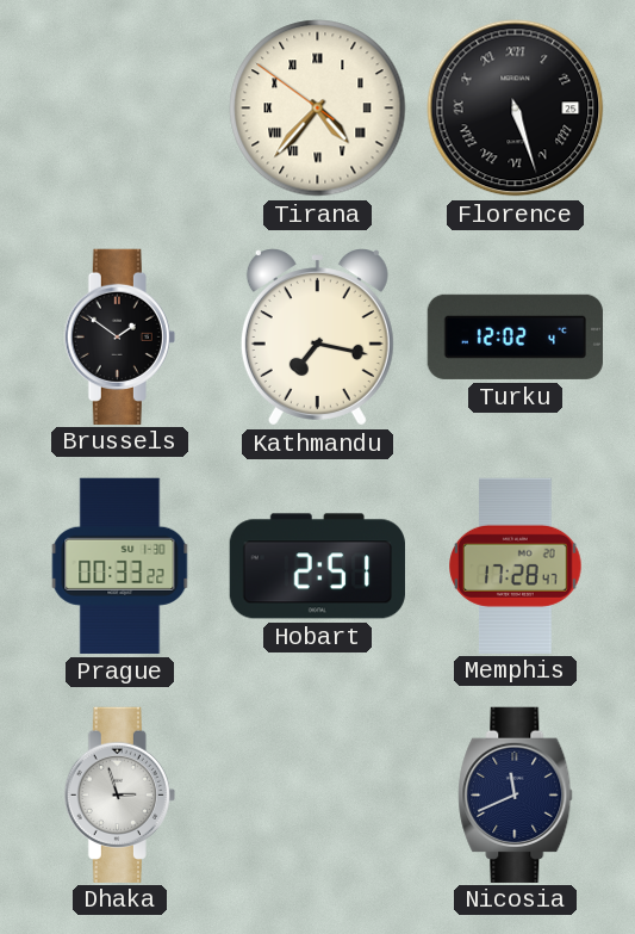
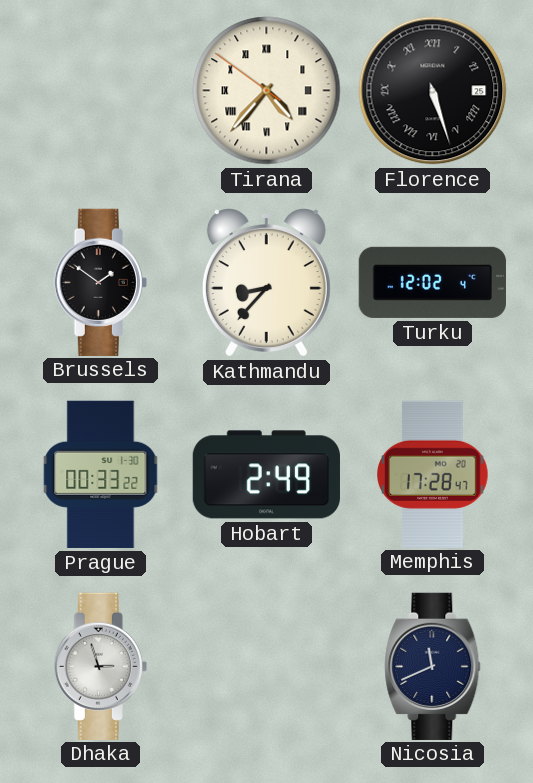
Kathmandu: 7:17 -> 8:37 (266, 283)
Hobart: 2:51 -> 2:49 (266, 475)
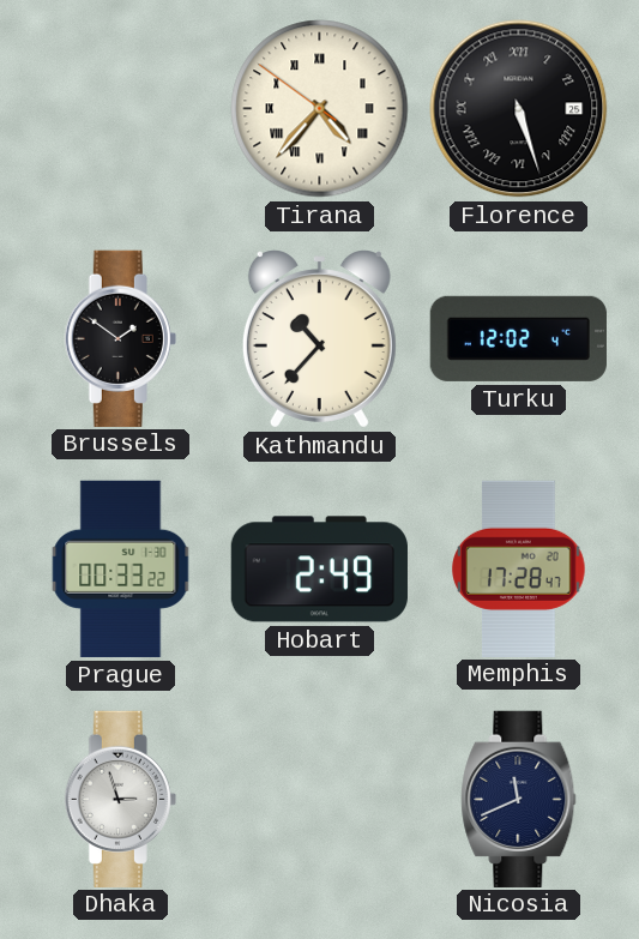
Kathmandu: 8:37 -> 10:37 (319, 339)
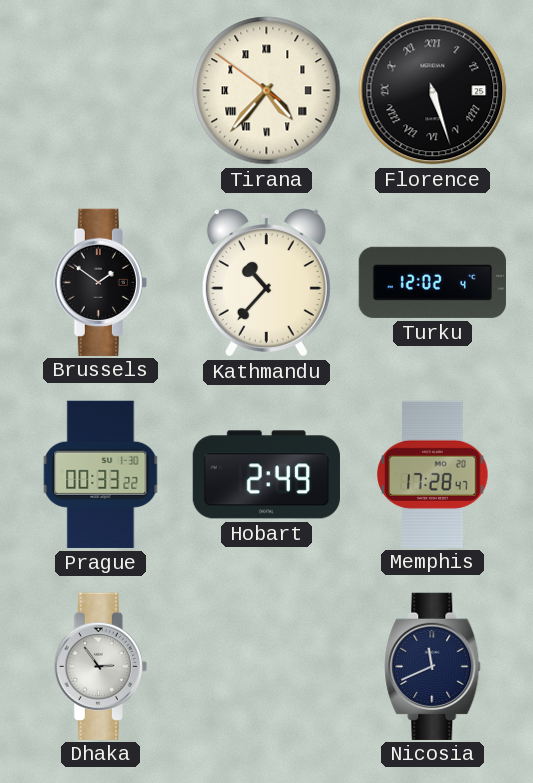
Dhaka: 2:57 -> 2:54 (100, 666)
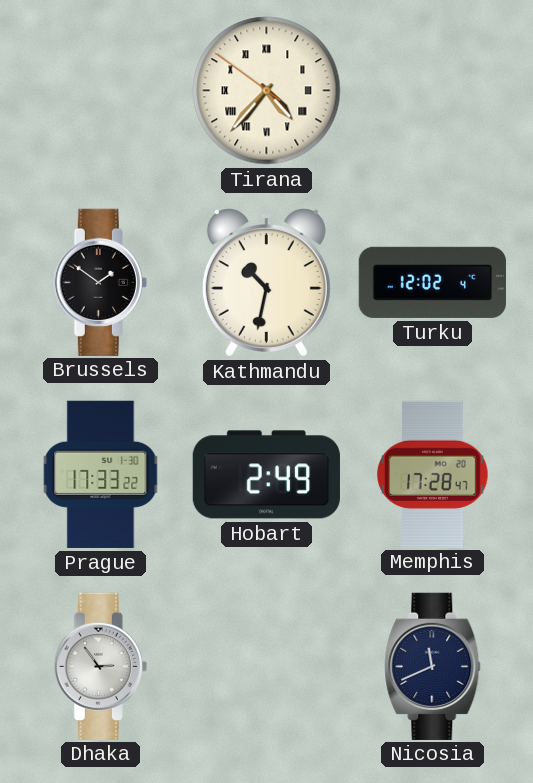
Florence: 5:27 -> none (433, 91)
Kathmandu: 10:37 -> 10:32 (266, 283)
Prague: 00:33 -> 17:33 (101, 474)
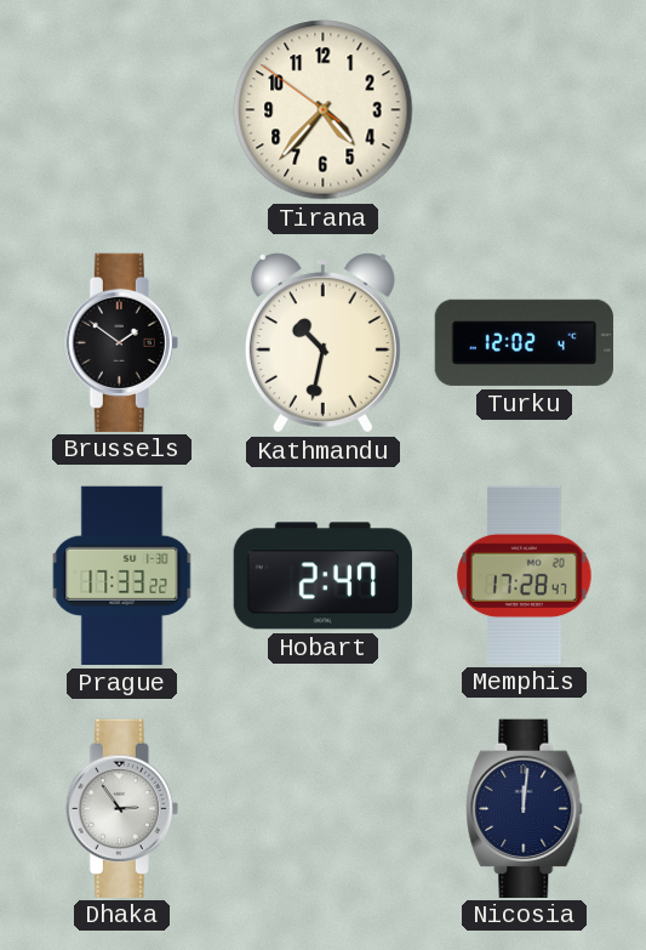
Tirana numerals: Roman -> Arabic (324, 110)
Hobart: 2:49 -> 2:47 (322, 576)
Nicosia: 11:41 -> 12:01 (525, 808)
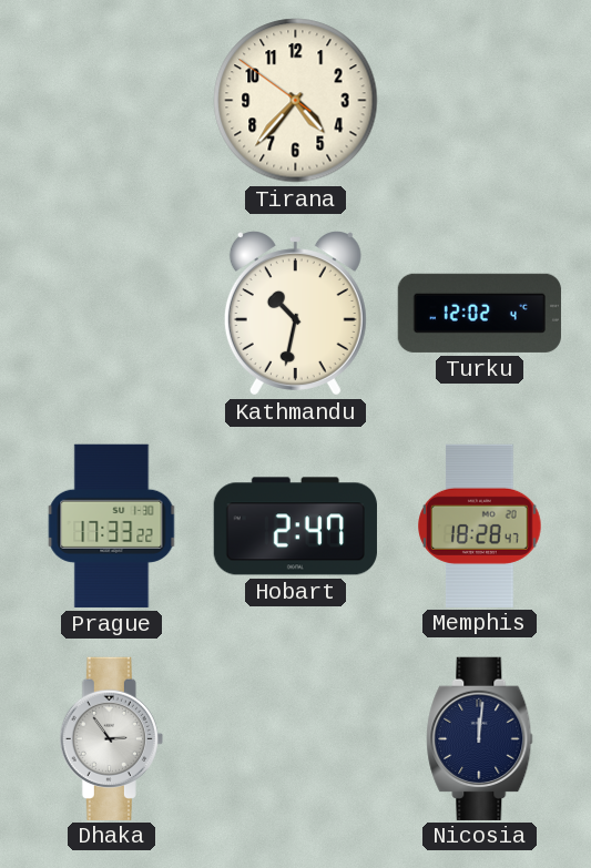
Brussels: 1:51 -> none (121, 342)
Memphis: 17:28 -> 18:28 (480, 525)
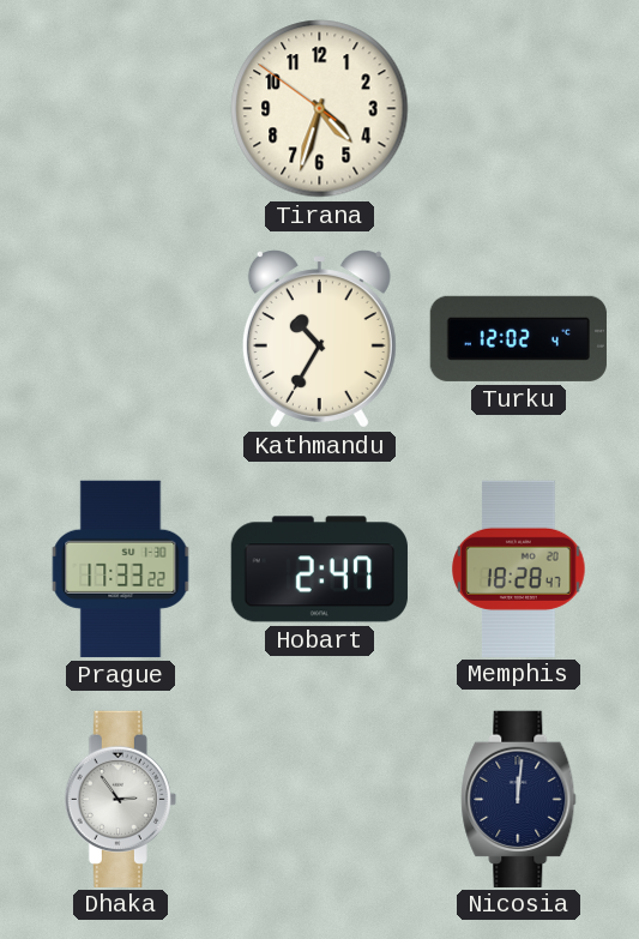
Tirana: 4:36 -> 4:32 (320, 109)
Kathmandu: 10:32 -> 10:35 (319, 339)
